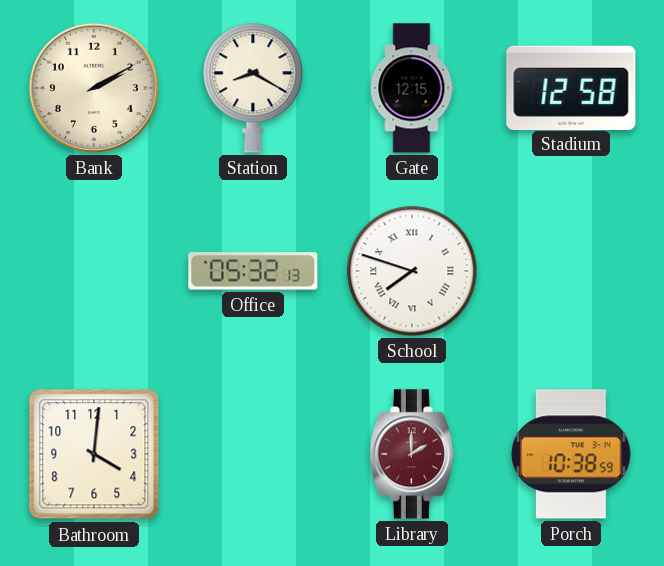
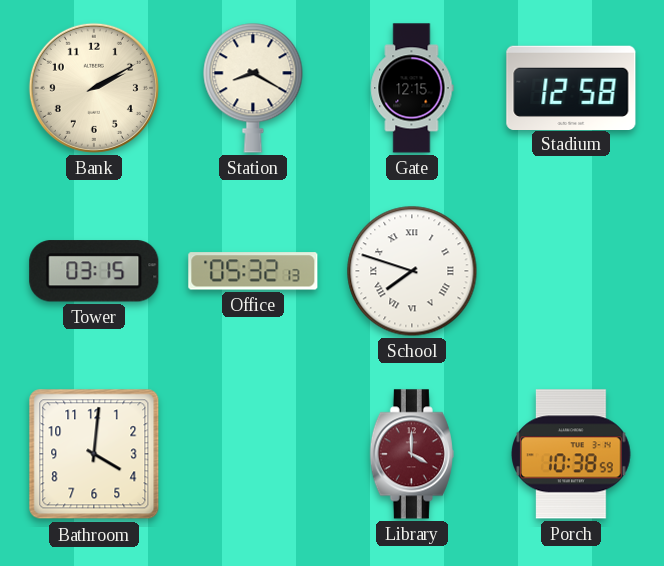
Tower: none -> 03:15 (94, 271)
Library: 2:00 -> 4:00 (412, 454)
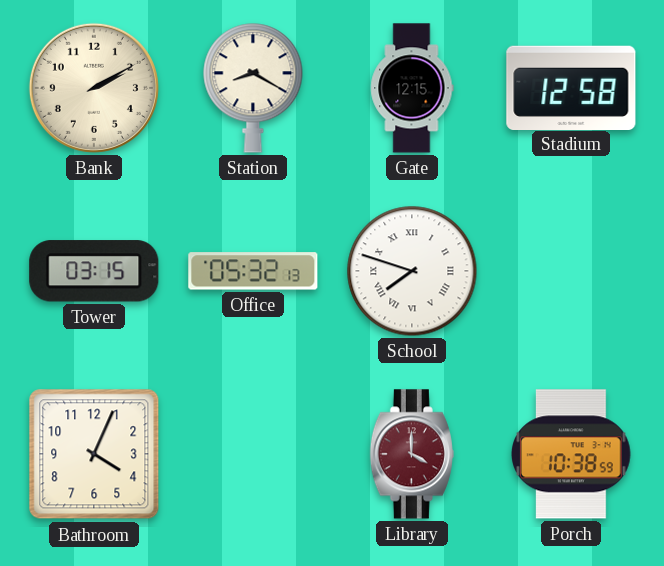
Bathroom: 4:01 -> 4:04 (94, 454)
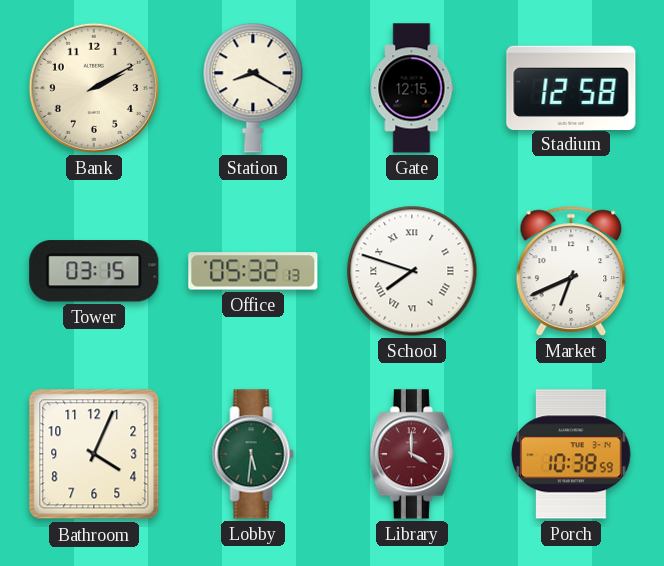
Market: none -> 6:41 (571, 271)
Lobby: none -> 5:31 (253, 454)
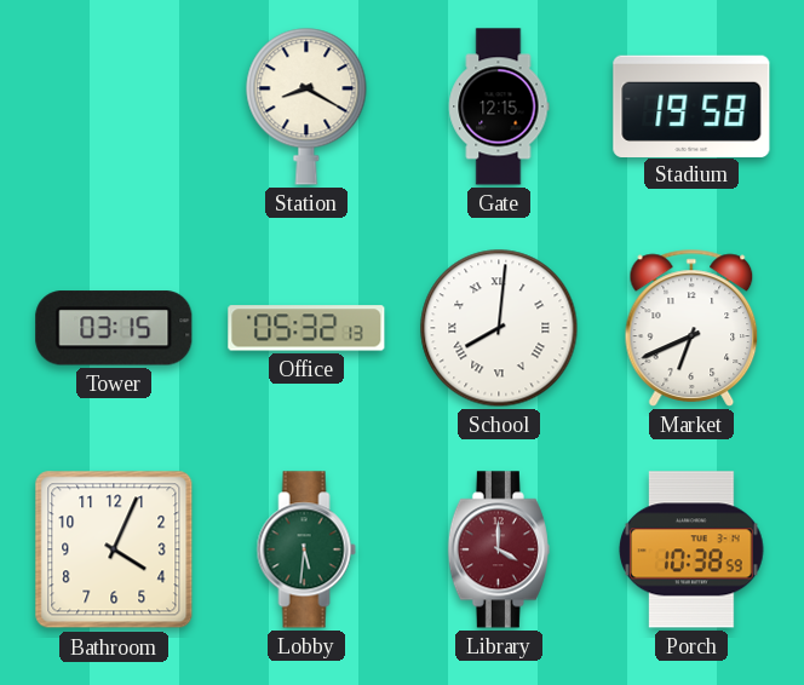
Bank: 2:10 -> none (94, 88)
Stadium: 12:58 -> 19:58 (691, 105)
School: 7:48 -> 8:01 (499, 328)
